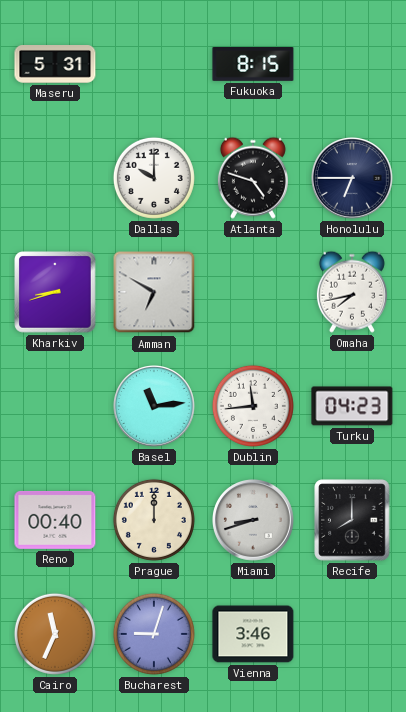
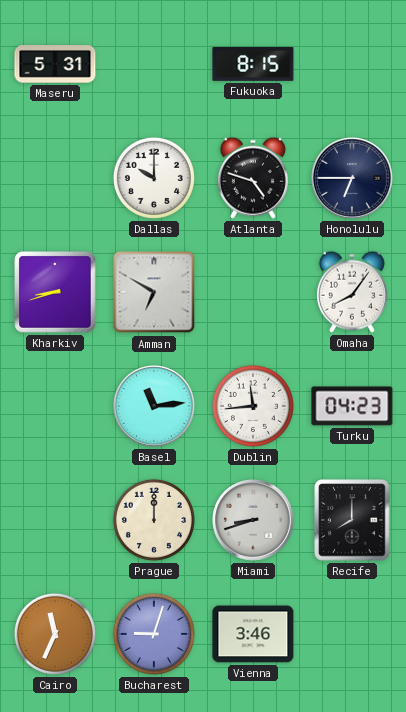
Omaha: 7:43 -> 8:06 (352, 292)
Reno: 00:40 -> none (55, 520)
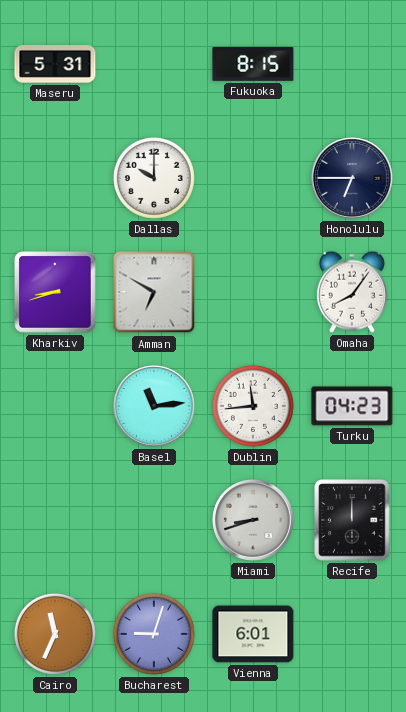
Atlanta: 4:48 -> none (253, 178)
Prague: 12:00 -> none (154, 520)
Recife: 8:00 -> 12:00 (352, 520)
Vienna: 3:46 -> 6:01 (253, 634)
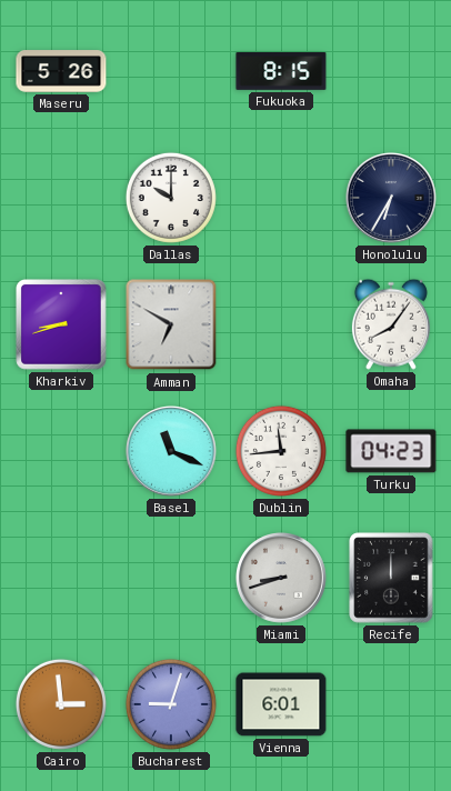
Maseru: 5:31 -> 5:26 (61, 72)
Honolulu: 6:45 -> 6:35 (392, 199)
Basel: 11:14 -> 11:19 (172, 452)
Cairo: 11:34 -> 2:59 (61, 704)
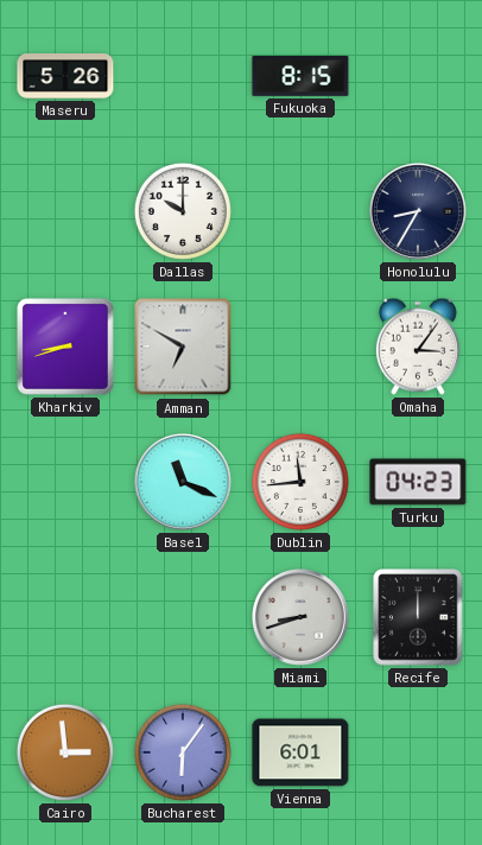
Honolulu: 6:35 -> 8:35 (419, 212)
Omaha: 8:06 -> 3:06 (418, 347)
Bucharest: 9:03 -> 6:06 (183, 752)
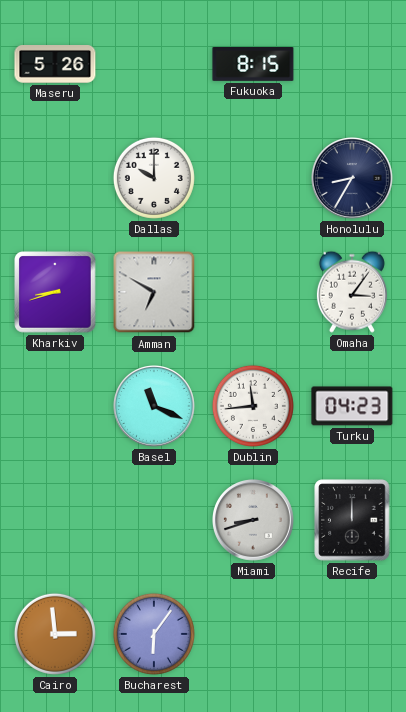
Vienna: 6:01 -> none (300, 752)
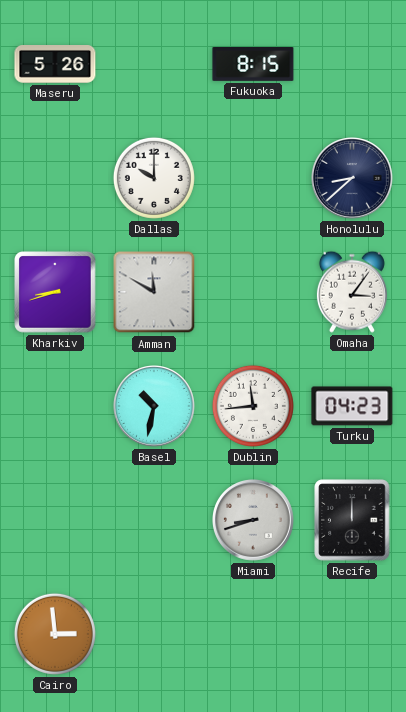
Honolulu: 8:35 -> 8:38 (353, 179)
Amman: 6:50 -> 11:50 (154, 292)
Basel: 11:19 -> 10:32 (155, 407)
Bucharest: 6:06 -> none (154, 634)
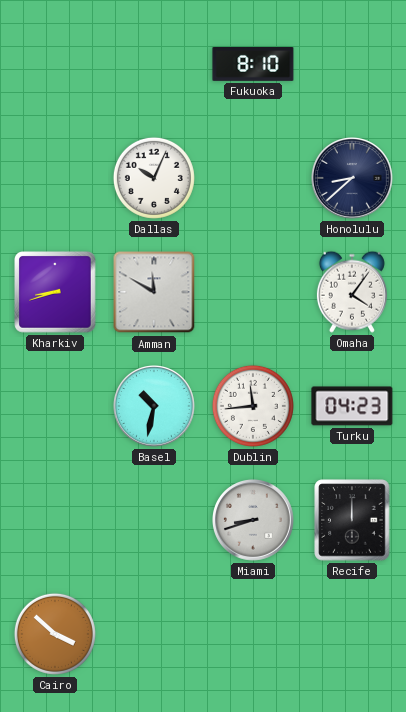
Maseru: 5:26 -> none (55, 65)
Fukuoka: 8:15 -> 8:10 (253, 65)
Dallas: 10:00 -> 10:04 (154, 178)
Omaha: 3:06 -> 4:06 (352, 292)
Cairo: 2:59 -> 3:52 (55, 634)
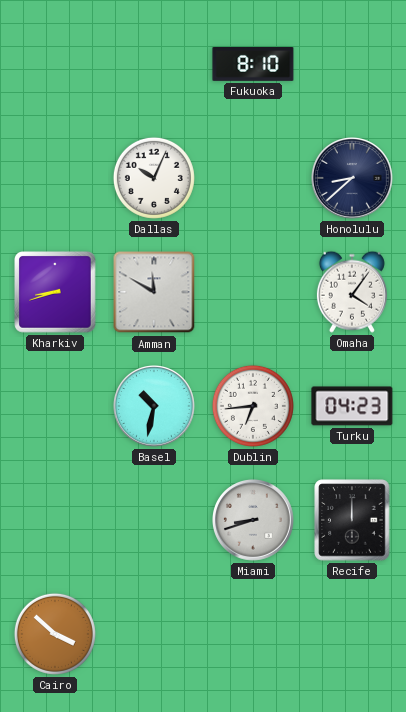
Dublin: 11:44 -> 6:44 (253, 406)
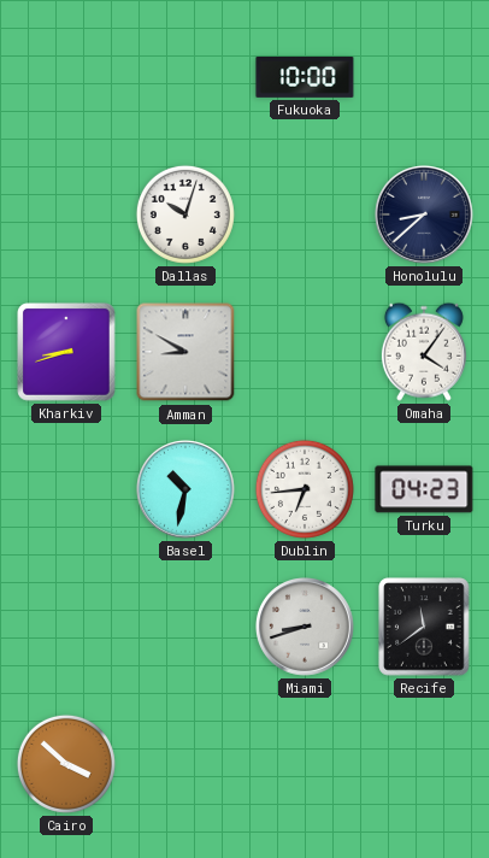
Fukuoka: 8:10 -> 10:00 (305, 78)
Dallas: 10:04 -> 10:03 (185, 214)
Amman: 11:50 -> 8:50 (185, 352)
Recife: 12:00 -> 11:39 (424, 627)
